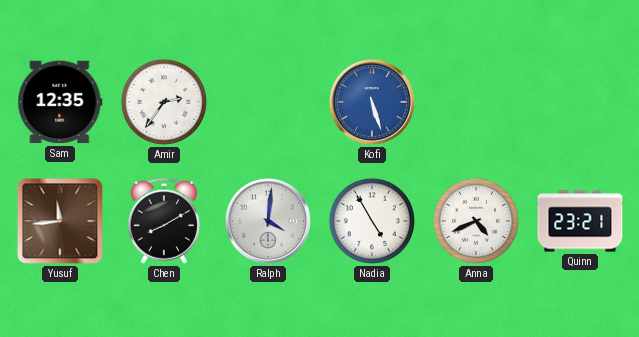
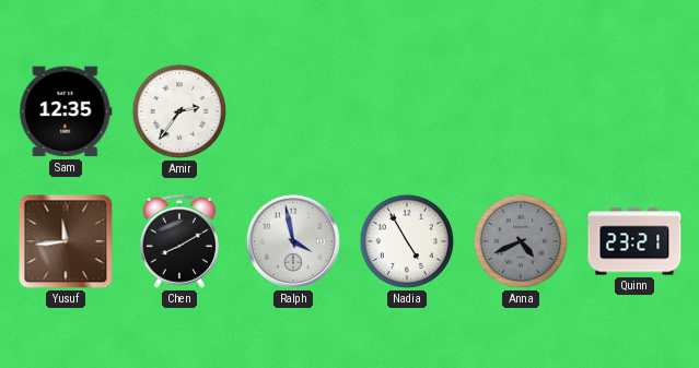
Kofi: 5:27 -> none (372, 102)
Ralph: 4:01 -> 3:58 (293, 241)
Anna dial: white -> grey (521, 241)
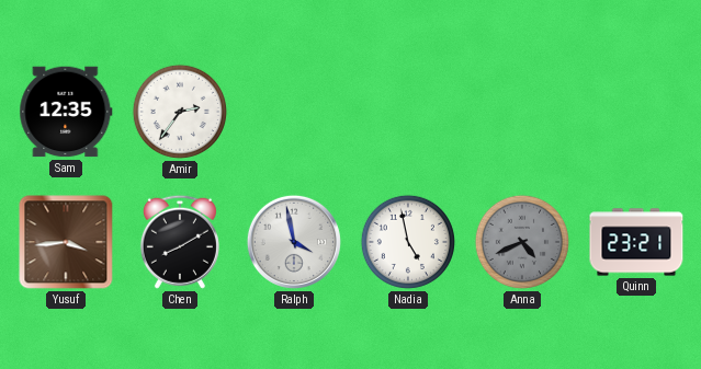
Yusuf: 11:44 -> 3:44 (66, 242)
Nadia: 4:55 -> 4:58 (408, 242)
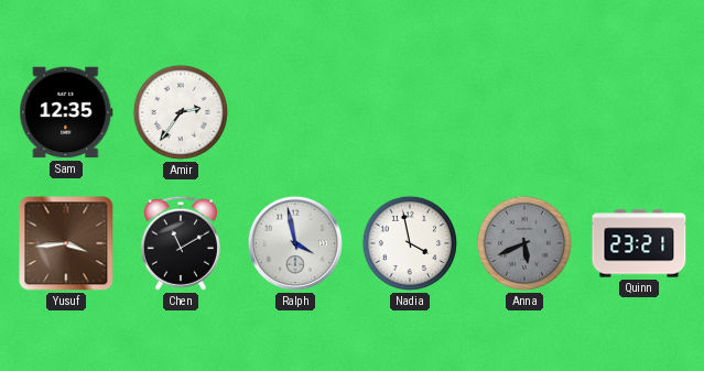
Chen: 8:10 -> 11:10 (181, 243)
Nadia: 4:58 -> 3:58 (410, 243)
Anna: 4:41 -> 5:41 (524, 243)
